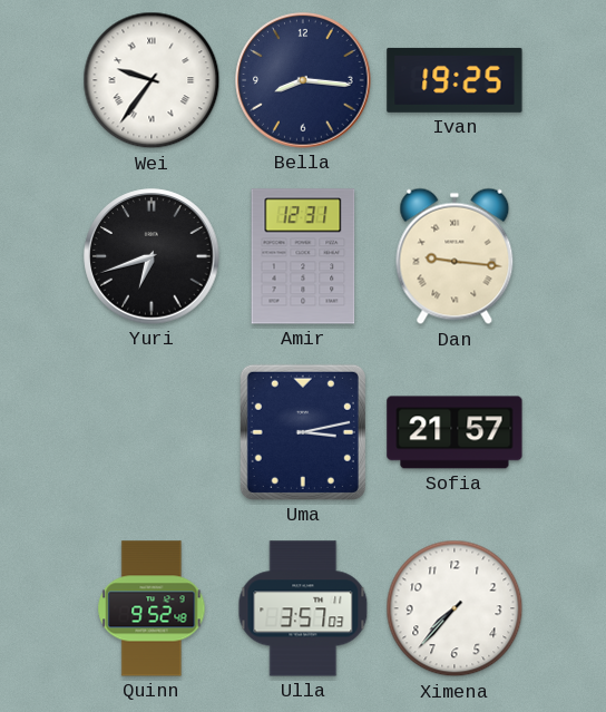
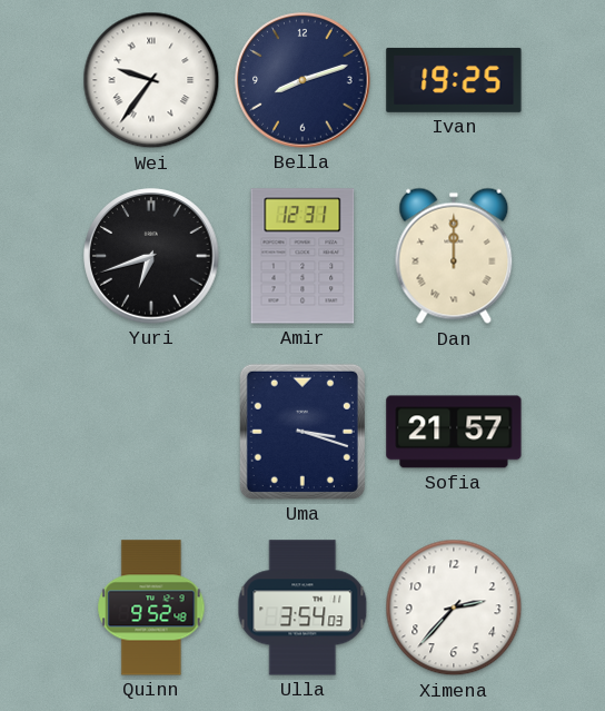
Bella: 8:16 -> 8:12 (302, 80)
Dan: 9:16 -> 12:00 (454, 256)
Uma: 3:13 -> 3:18 (302, 432)
Ulla: 3:57 -> 3:54 (302, 608)
Ximena: 7:37 -> 2:37 (454, 608)
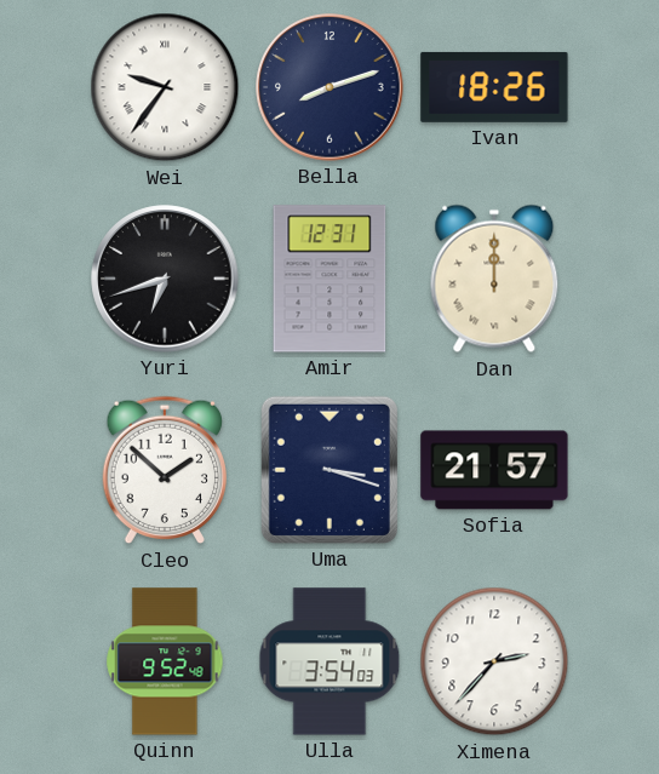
Ivan: 19:25 -> 18:26 (494, 87)
Cleo: none -> 1:52 (165, 470)
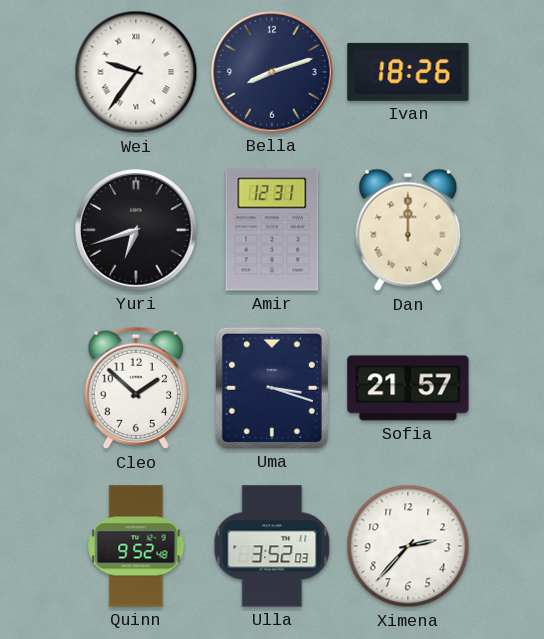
Ulla: 3:54 -> 3:52 (272, 546)
